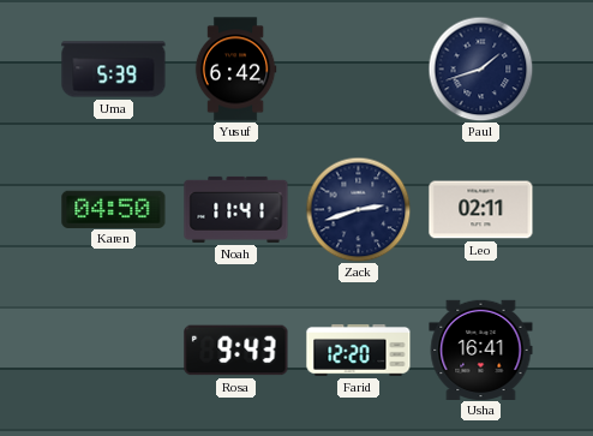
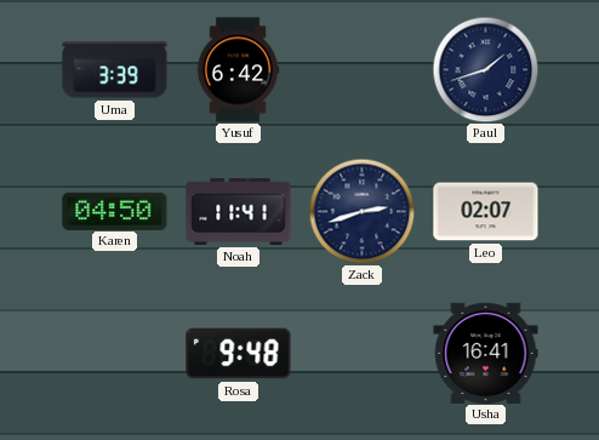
Uma: 5:39 -> 3:39 (115, 70)
Leo: 02:11 -> 02:07 (486, 212)
Rosa: 9:43 -> 9:48 (239, 354)
Farid: 12:20 -> none (359, 351)
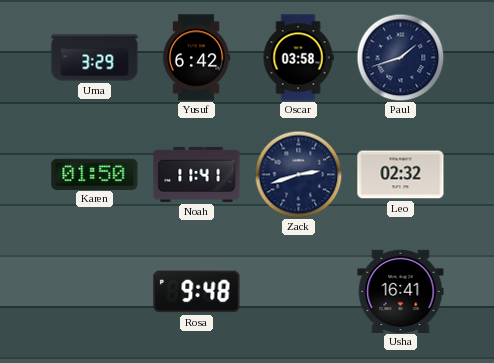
Uma: 3:39 -> 3:29 (95, 58)
Oscar: none -> 03:58 (298, 58)
Karen: 04:50 -> 01:50 (95, 174)
Leo: 02:07 -> 02:32 (401, 175)
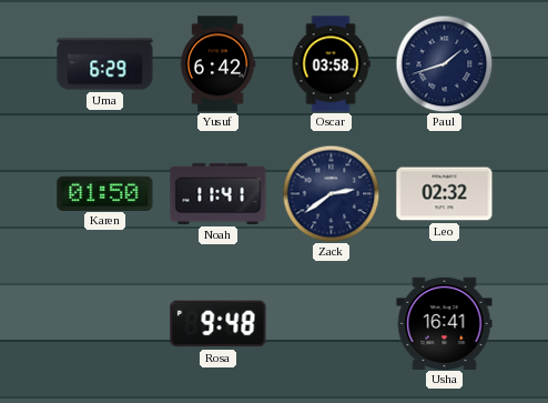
Uma: 3:29 -> 6:29 (105, 64)
Zack: 2:42 -> 2:39 (331, 193)
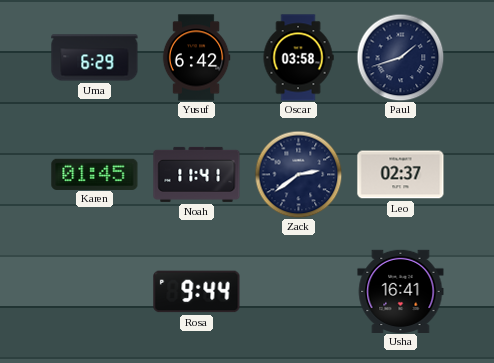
Karen: 01:50 -> 01:45 (95, 174)
Leo: 02:32 -> 02:37 (401, 175)
Rosa: 9:48 -> 9:44 (197, 292)
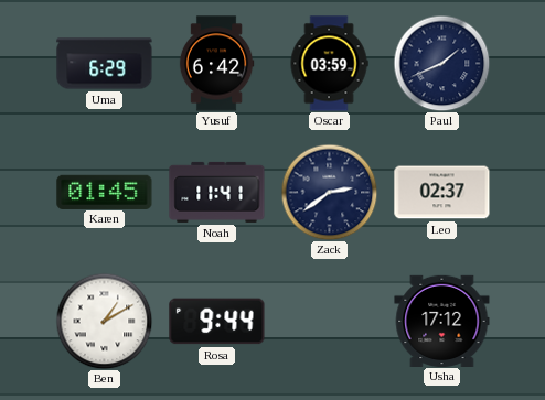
Oscar: 03:58 -> 03:59 (329, 64)
Paul: 1:42 -> 1:41 (441, 63)
Ben: none -> 1:10 (104, 321)
Usha: 16:41 -> 17:12 (442, 321)
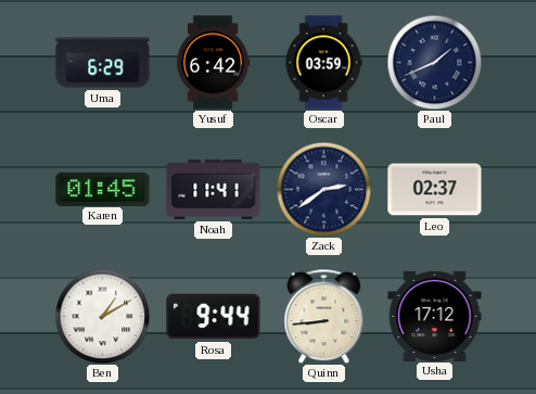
Quinn: none -> 8:44 (324, 316)
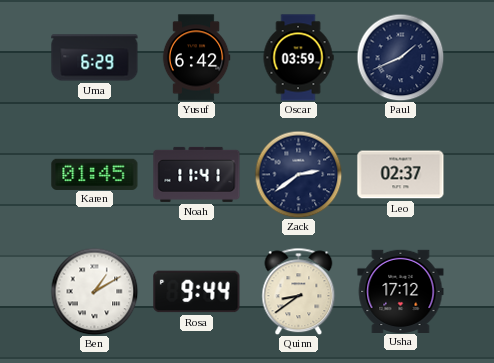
Quinn: 8:44 -> 8:39 (299, 291)
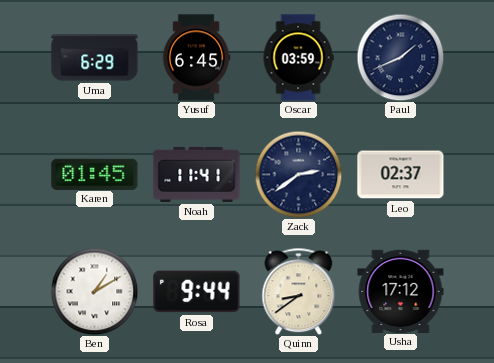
Yusuf: 6:42 -> 6:45 (196, 58)
